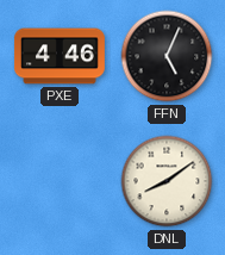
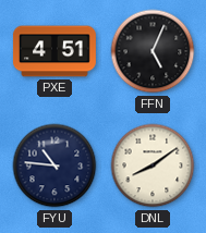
PXE: 4:46 -> 4:51 (54, 51)
FYU: none -> 10:46 (54, 165)
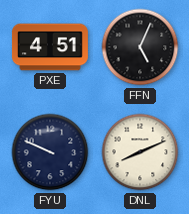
FYU: 10:46 -> 9:49 (50, 152)
DNL: 8:09 -> 8:11 (140, 152)
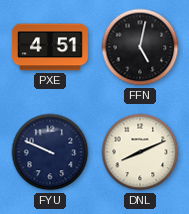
FFN: 5:04 -> 5:02 (140, 47)
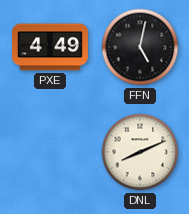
PXE: 4:51 -> 4:49 (50, 47)
FYU: 9:49 -> none (50, 152)
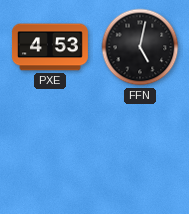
PXE: 4:49 -> 4:53 (50, 47)
DNL: 8:11 -> none (140, 152)
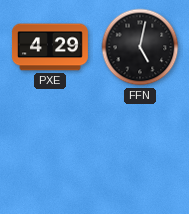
PXE: 4:53 -> 4:29 (50, 47)
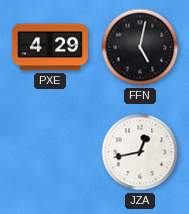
JZA: none -> 12:43 (140, 152)
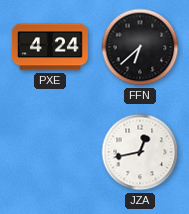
PXE: 4:29 -> 4:24 (50, 47)
FFN: 5:02 -> 6:38 (140, 47)
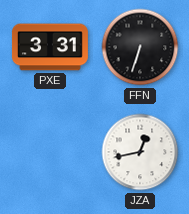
PXE: 4:24 -> 3:31 (50, 47)
FFN: 6:38 -> 6:33 (140, 47)
